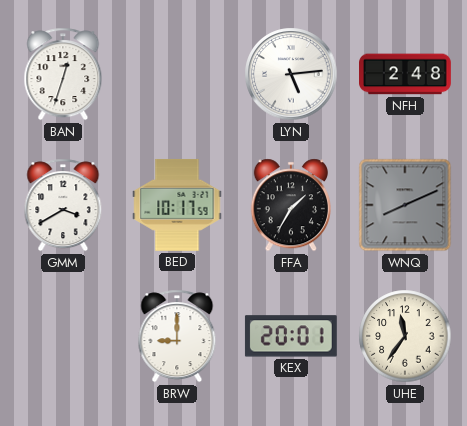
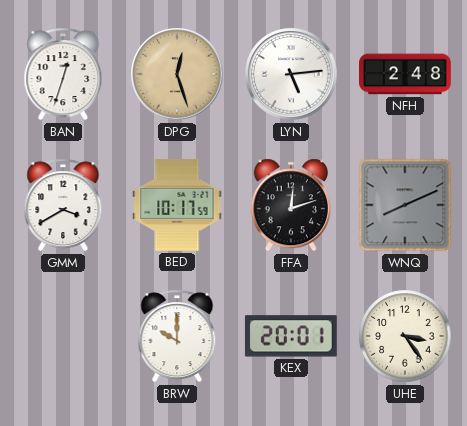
DPG: none -> 12:27 (177, 74)
FFA: 1:35 -> 12:12 (291, 205)
BRW: 9:00 -> 10:00 (177, 336)
UHE: 11:36 -> 3:24 (405, 336)
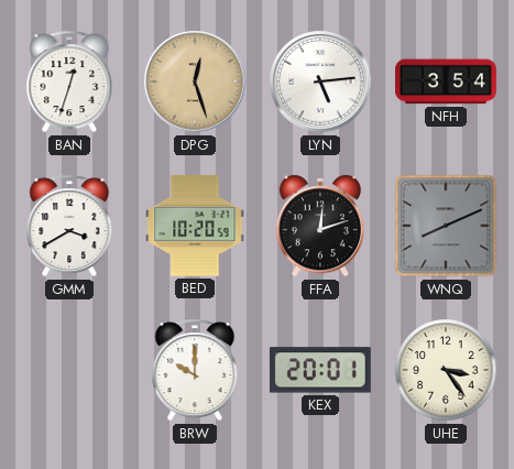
NFH: 2:48 -> 3:54 (447, 81)
BED: 10:17 -> 10:20 (195, 226)
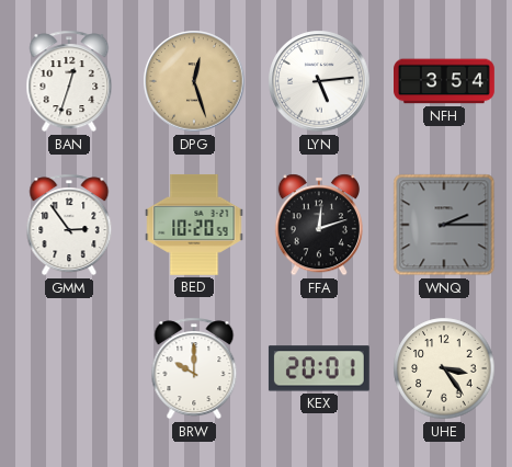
GMM: 3:40 -> 2:54 (69, 225)
WNQ: 8:11 -> 2:15 (444, 225)
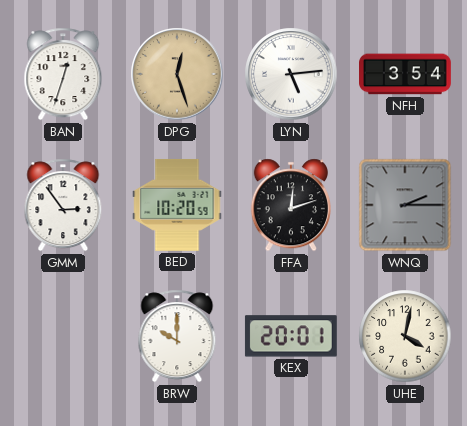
UHE: 3:24 -> 4:02 (405, 336)
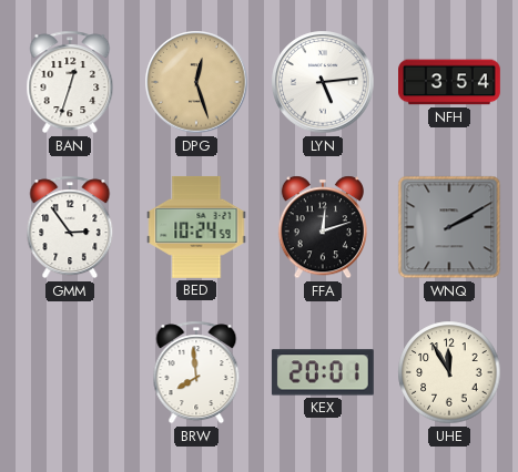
BED: 10:20 -> 10:24 (196, 227)
WNQ: 2:15 -> 2:10 (449, 227)
BRW: 10:00 -> 7:59 (196, 372)
UHE: 4:02 -> 11:55 (449, 372)
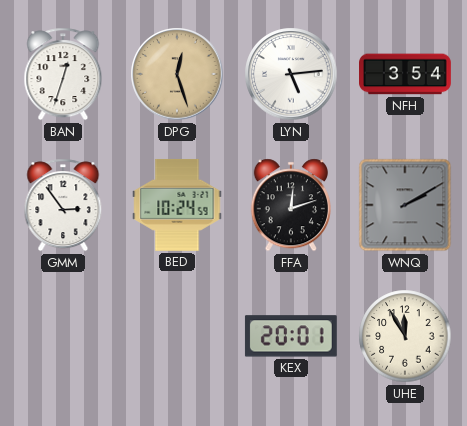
BRW: 7:59 -> none (196, 372)
